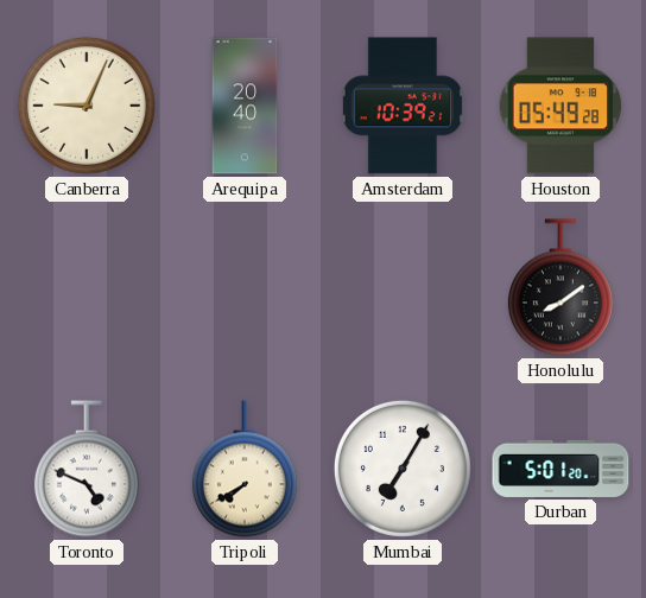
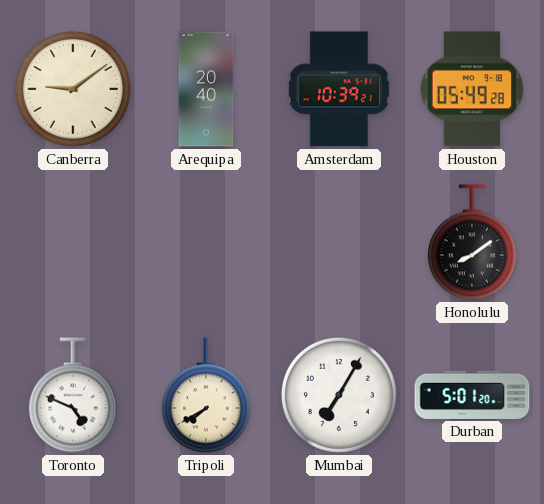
Canberra: 9:04 -> 9:09 (73, 89)
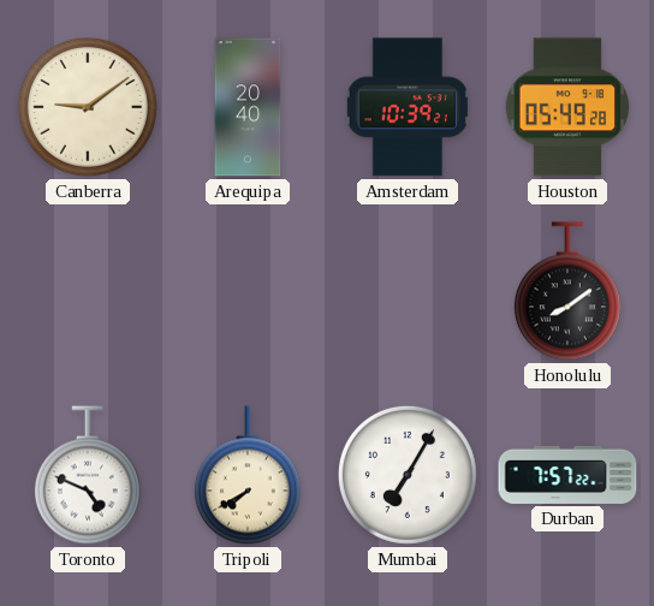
Durban: 5:01 -> 7:57 (567, 475)
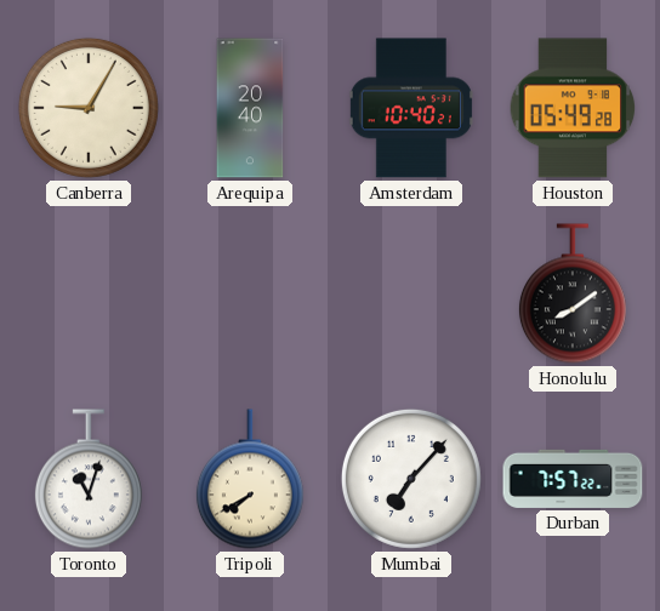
Canberra: 9:09 -> 9:05 (89, 108)
Amsterdam: 10:39 -> 10:40 (411, 108)
Toronto: 4:49 -> 11:03 (89, 479)
Mumbai: 7:05 -> 7:07 (411, 479)
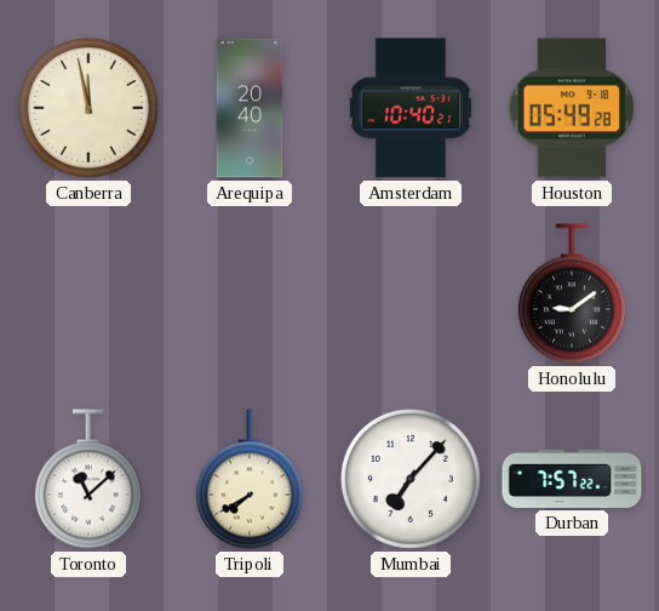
Canberra: 9:05 -> 11:58 (88, 108)
Honolulu: 8:09 -> 9:09 (572, 293)
Toronto: 11:03 -> 11:08 (88, 479)
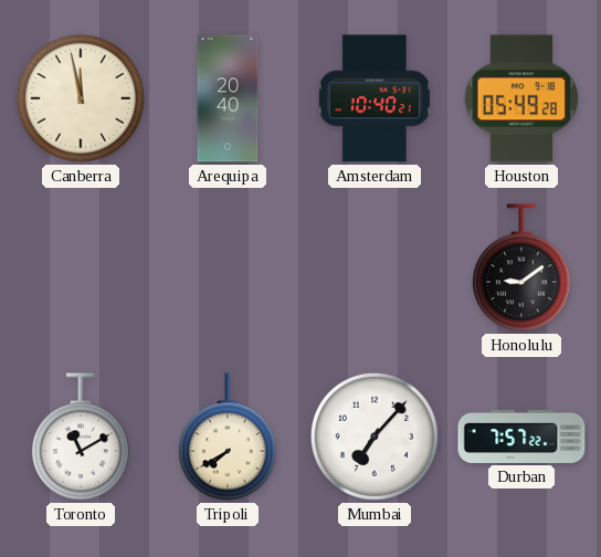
Toronto: 11:08 -> 11:10 (81, 437)
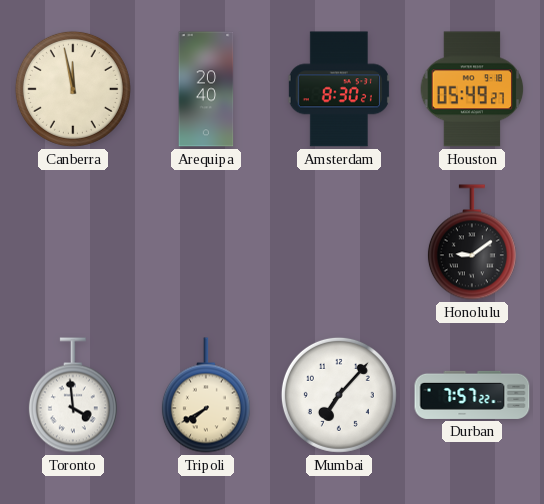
Amsterdam: 10:40 -> 8:30 (339, 89)
Houston: 05:49:28 -> 05:49:27 (472, 89)
Toronto: 11:10 -> 3:59 (73, 395)
